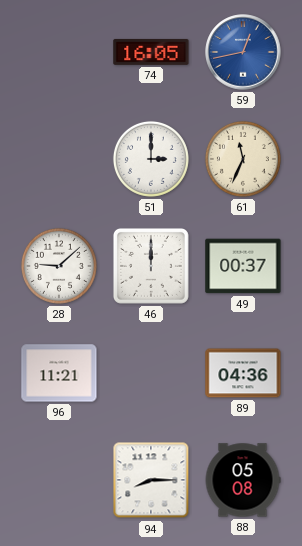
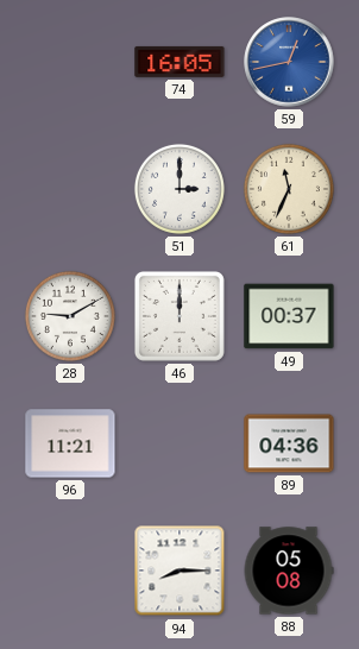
28: 9:08 -> 9:10 (70, 316)
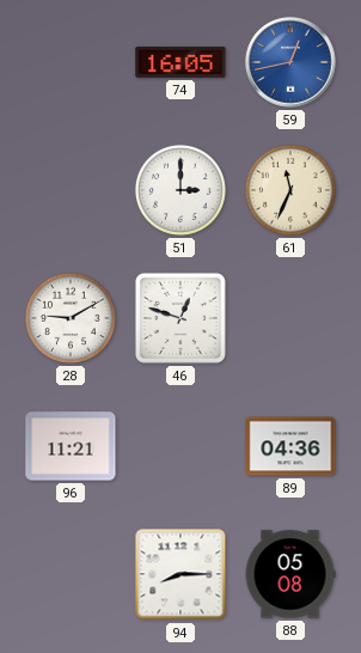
46: 12:00 -> 12:48 (180, 318)
49: 00:37 -> none (289, 316)
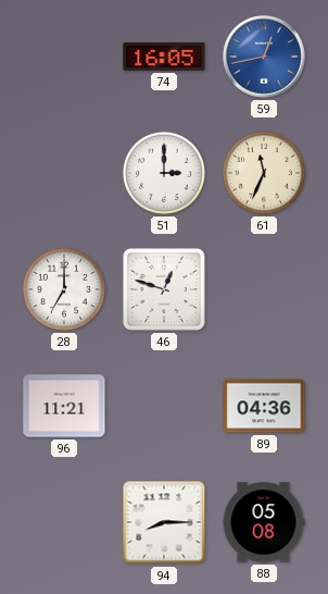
28: 9:10 -> 7:00 (64, 289)
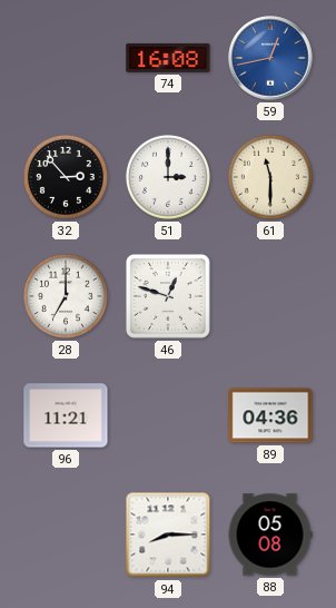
74: 16:05 -> 16:08 (168, 58)
32: none -> 2:53 (66, 177)
61: 11:34 -> 11:30 (270, 177)
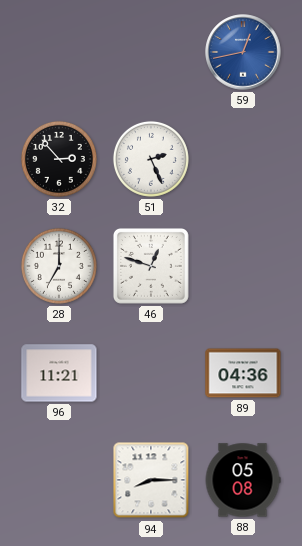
74: 16:08 -> none (168, 58)
51: 3:00 -> 2:26 (151, 159)
61: 11:30 -> none (270, 177)
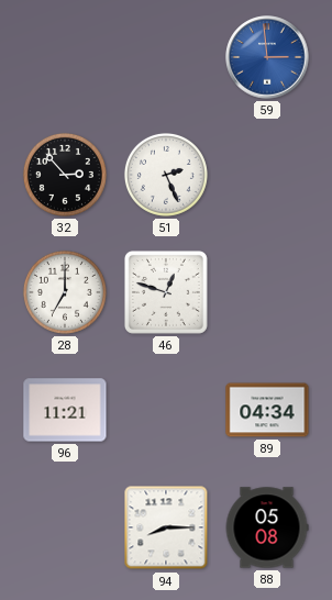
59: 12:43 -> 2:59 (267, 57)
89: 04:36 -> 04:34 (267, 410)
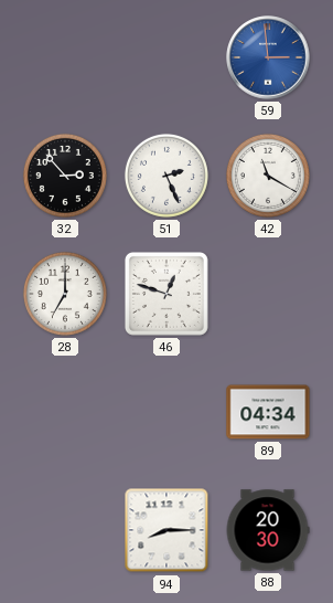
42: none -> 11:20 (268, 176)
96: 11:21 -> none (65, 410)
88: 05:08 -> 20:30 (268, 530)
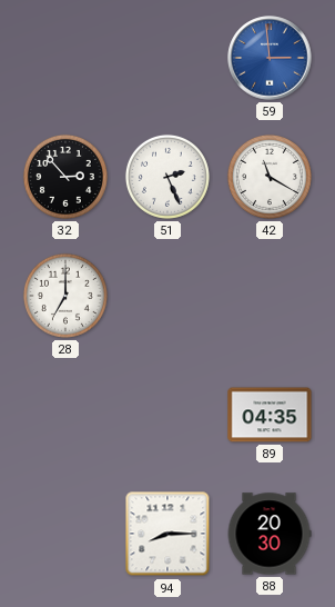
46: 12:48 -> none (166, 294)
89: 04:34 -> 04:35 (270, 415)
